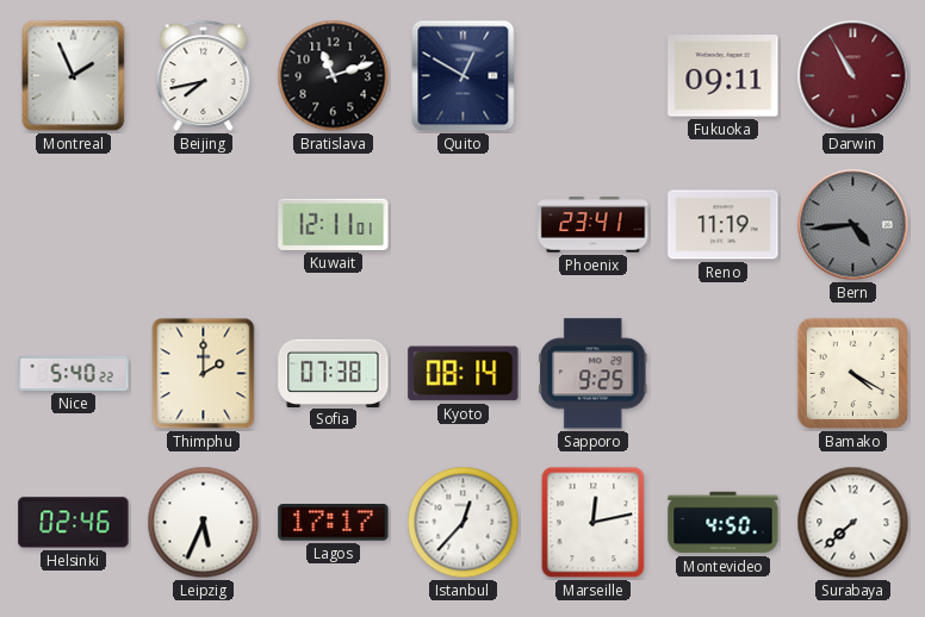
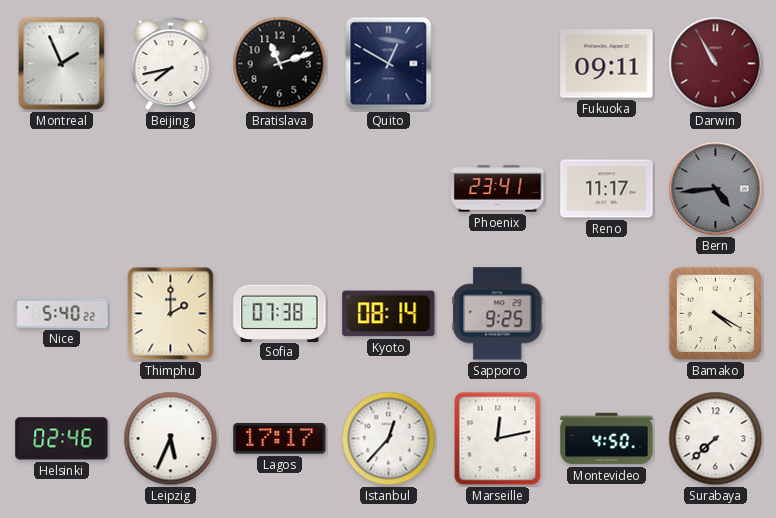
Kuwait: 12:11 -> none (334, 224)
Reno: 11:19 -> 11:17 (607, 189)
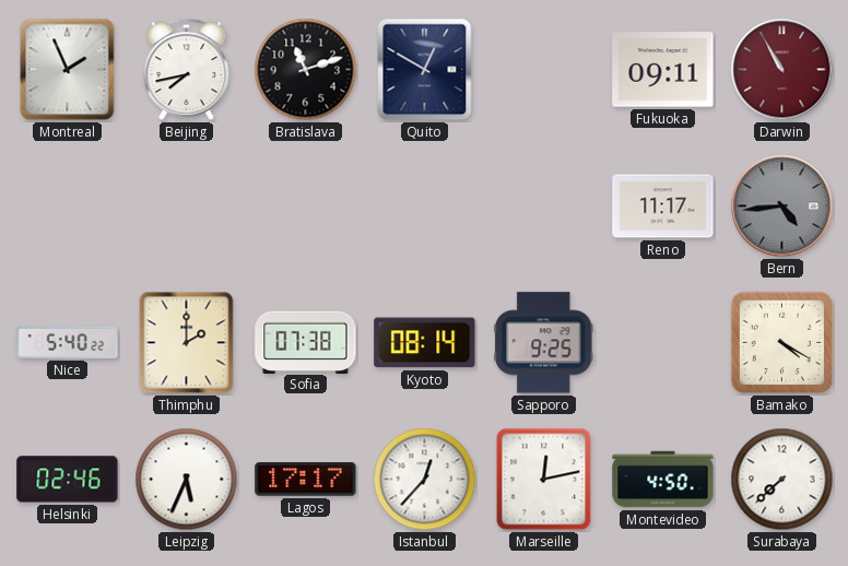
Phoenix: 23:41 -> none (498, 189)
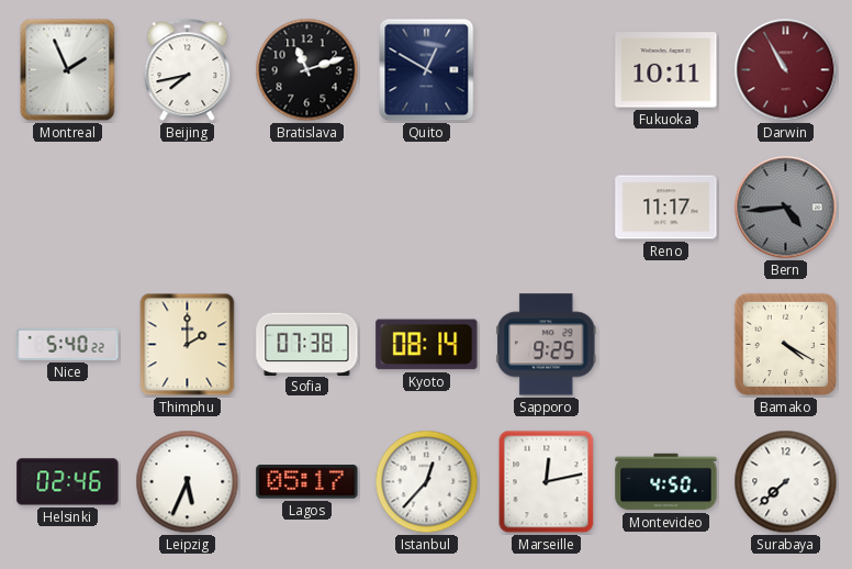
Fukuoka: 09:11 -> 10:11 (666, 70)
Lagos: 17:17 -> 05:17 (307, 482)
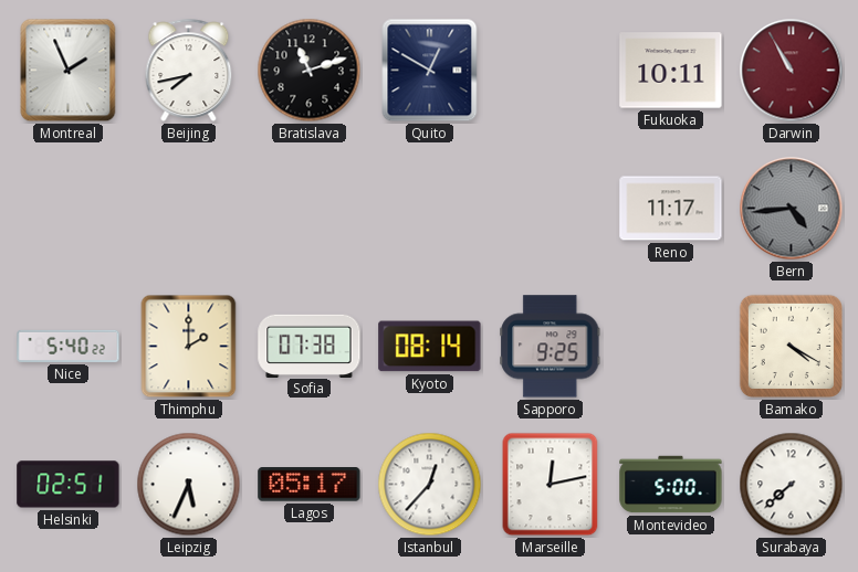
Helsinki: 02:46 -> 02:51 (69, 485)
Montevideo: 4:50 -> 5:00 (671, 485)
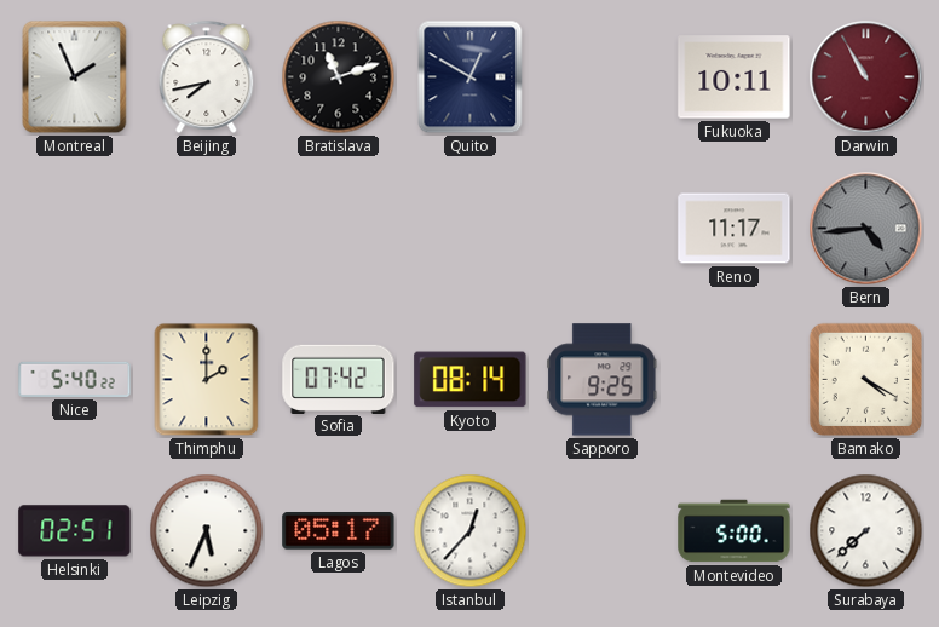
Sofia: 07:38 -> 07:42 (339, 379)
Marseille: 12:13 -> none (551, 485)
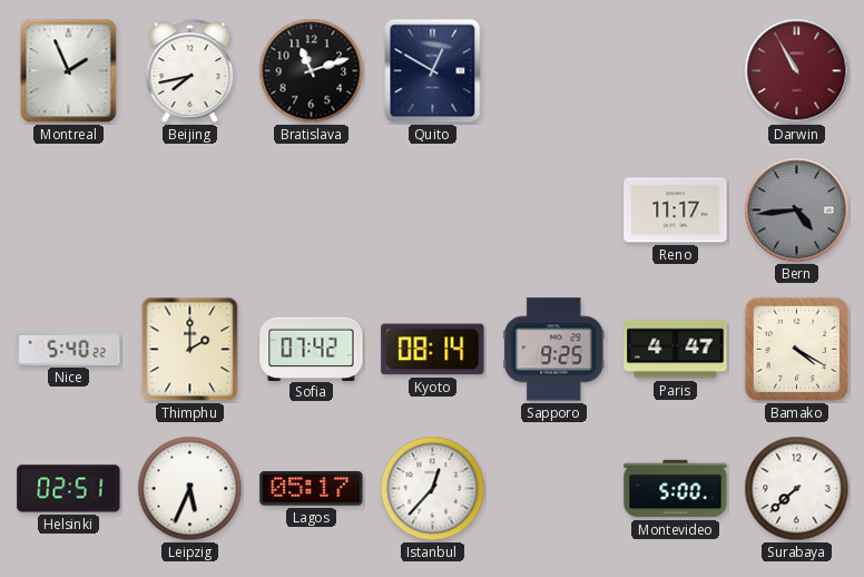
Fukuoka: 10:11 -> none (735, 77)
Paris: none -> 4:47 (676, 350)
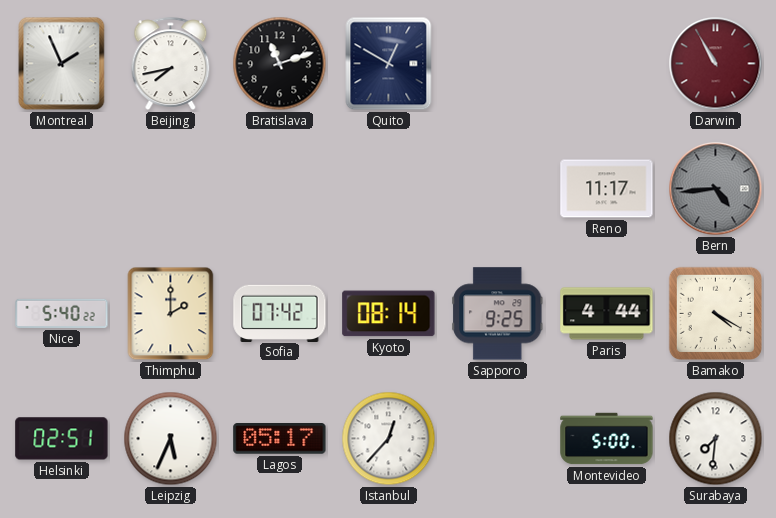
Paris: 4:47 -> 4:44 (607, 314)
Surabaya: 7:38 -> 7:31 (716, 439)
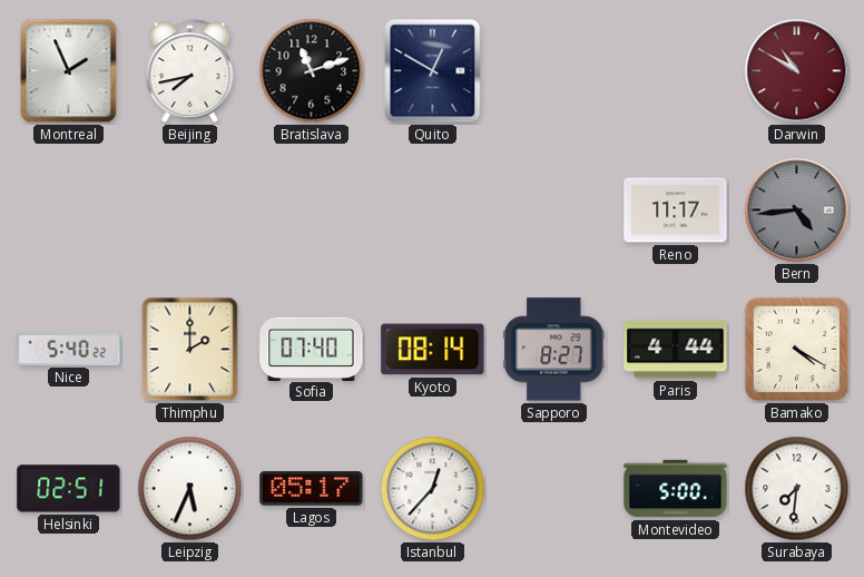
Darwin: 10:55 -> 10:50 (797, 71)
Sofia: 07:42 -> 07:40 (312, 349)
Sapporo: 9:25 -> 8:27 (554, 350)
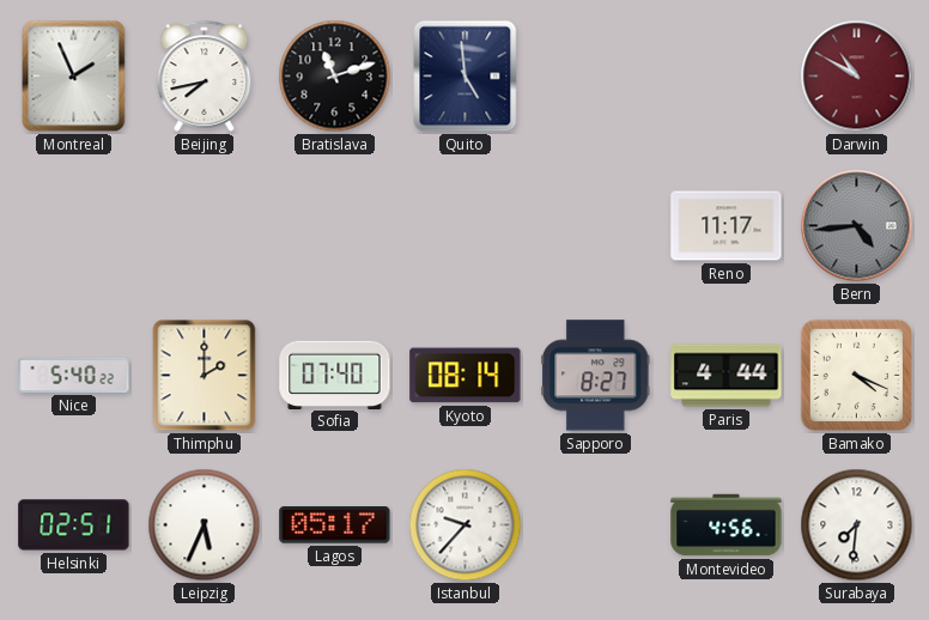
Quito: 12:50 -> 4:59 (466, 77)
Bamako: 4:20 -> 4:19 (856, 375)
Istanbul: 12:37 -> 9:37 (466, 525)
Montevideo: 5:00 -> 4:56 (727, 525)
